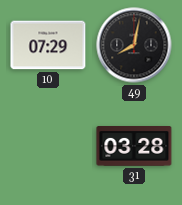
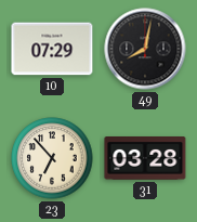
23: none -> 6:53 (52, 158)
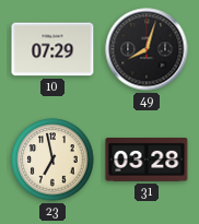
49: 8:02 -> 8:03 (147, 49)
23: 6:53 -> 6:58 (52, 160)
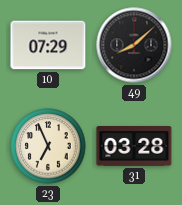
49: 8:03 -> 8:08 (134, 45)
23: 6:58 -> 6:56 (48, 146)
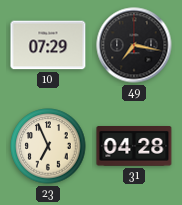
49: 8:08 -> 7:17 (134, 45)
31: 03:28 -> 04:28 (134, 147)
